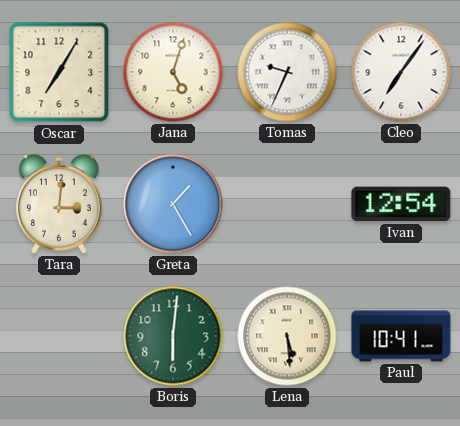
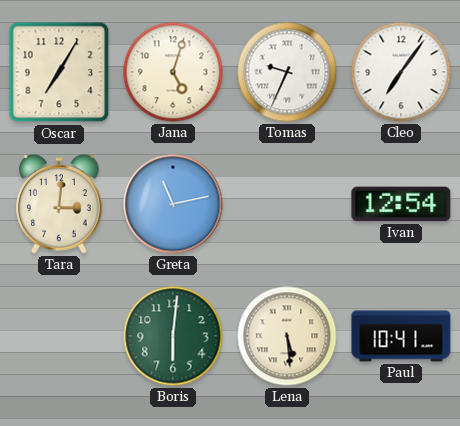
Greta: 1:25 -> 11:13 (173, 204)
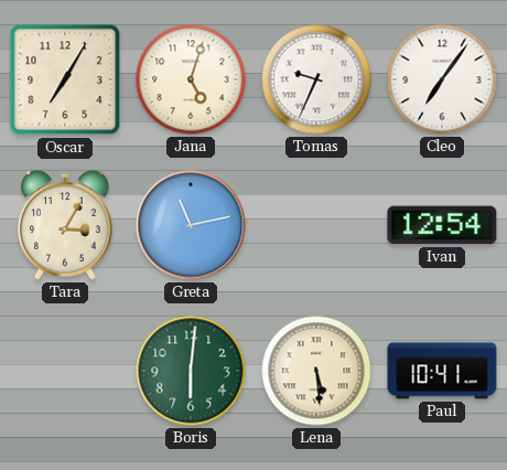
Tara: 3:01 -> 3:05 (65, 225)
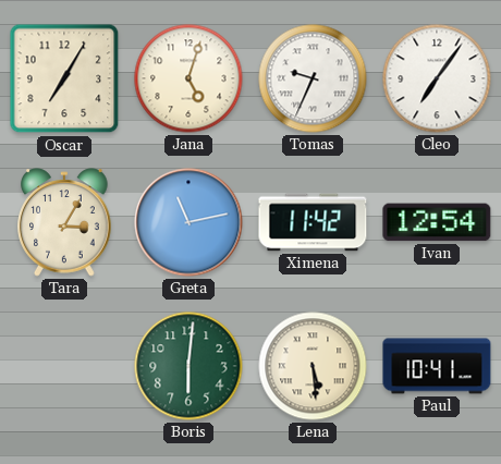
Ximena: none -> 11:42 (313, 222)
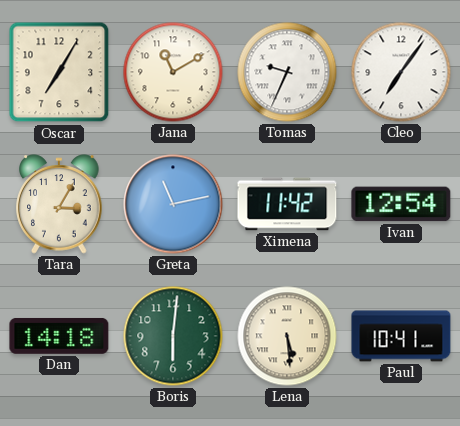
Jana: 5:03 -> 11:10 (173, 72)
Dan: none -> 14:18 (59, 336)
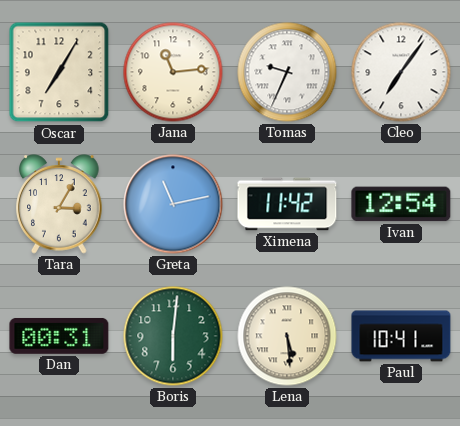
Jana: 11:10 -> 11:14 (173, 72)
Dan: 14:18 -> 00:31 (59, 336)
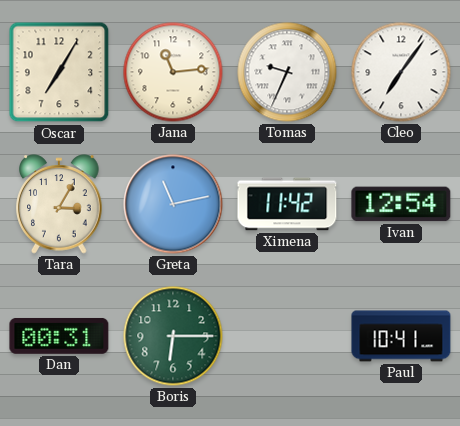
Boris: 6:01 -> 6:15 (173, 336)
Lena: 5:29 -> none (287, 336)
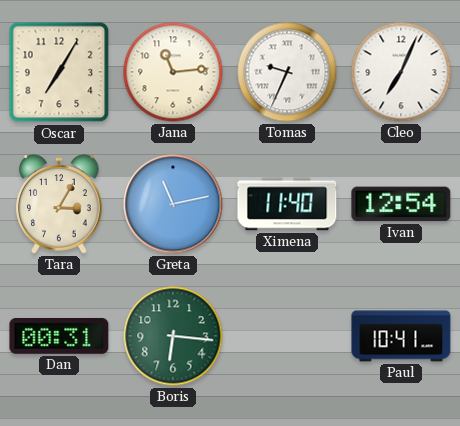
Cleo: 7:06 -> 7:04 (401, 72)
Ximena: 11:42 -> 11:40 (287, 204)
Boris: 6:15 -> 6:16 (173, 336)
